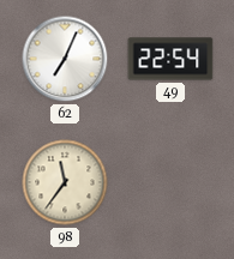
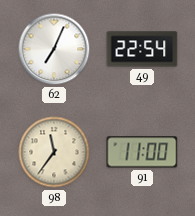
91: none -> 11:00 (142, 152)
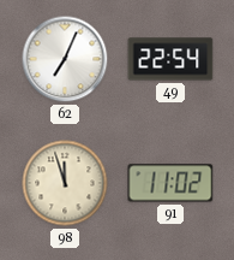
98: 11:36 -> 11:57 (65, 183)
91: 11:00 -> 11:02 (170, 183)
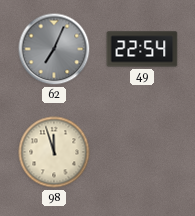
62 dial: white -> grey (54, 49)
91: 11:02 -> none (170, 183)
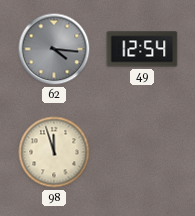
62: 7:04 -> 4:16 (54, 49)
49: 22:54 -> 12:54 (142, 49)
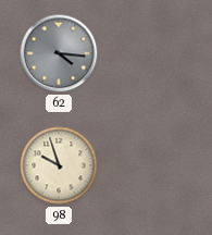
49: 12:54 -> none (142, 49)
98: 11:57 -> 9:57 (59, 165)
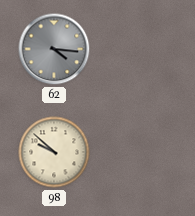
98: 9:57 -> 9:52 (54, 152)
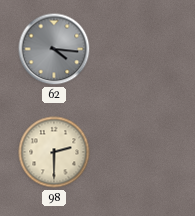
98: 9:52 -> 2:30 (54, 152)
